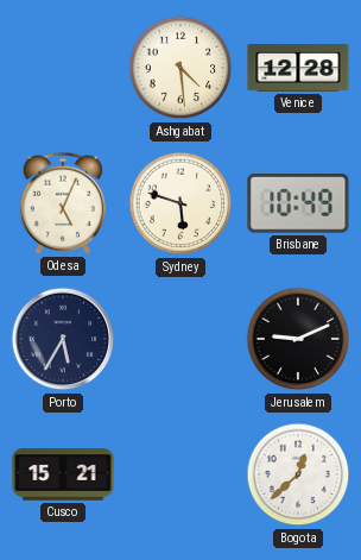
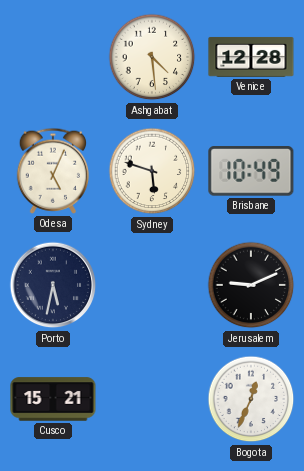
Porto: 5:35 -> 5:32 (53, 285)
Bogota: 12:38 -> 12:34 (251, 399)
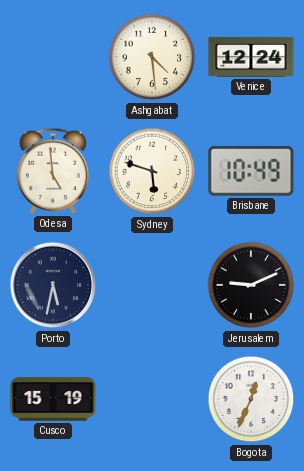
Venice: 12:28 -> 12:24 (251, 57)
Odesa: 5:04 -> 4:59 (53, 171)
Cusco: 15:21 -> 15:19 (53, 399)
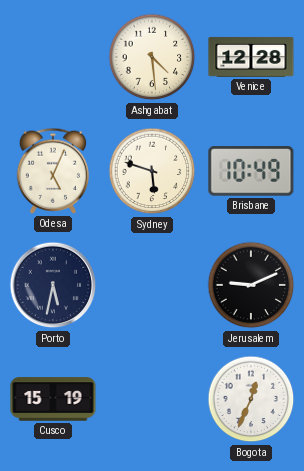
Venice: 12:24 -> 12:28 (251, 57)
Odesa: 4:59 -> 5:04 (53, 171)
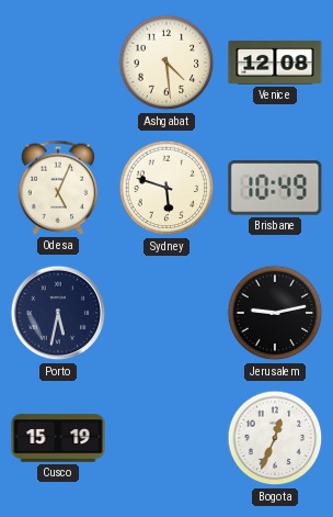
Venice: 12:28 -> 12:08 (275, 63)
Jerusalem: 9:11 -> 9:13 (275, 313)
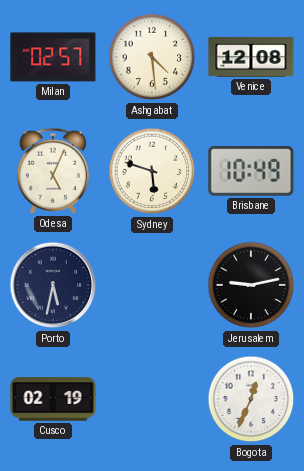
Milan: none -> 02:57 (53, 57)
Cusco: 15:19 -> 02:19 (53, 399)
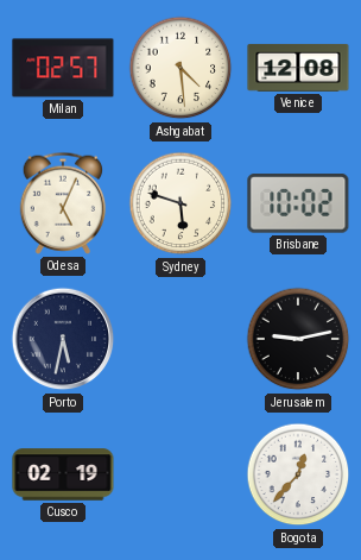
Brisbane: 10:49 -> 10:02 (298, 203)
Bogota: 12:34 -> 12:37 (298, 474)
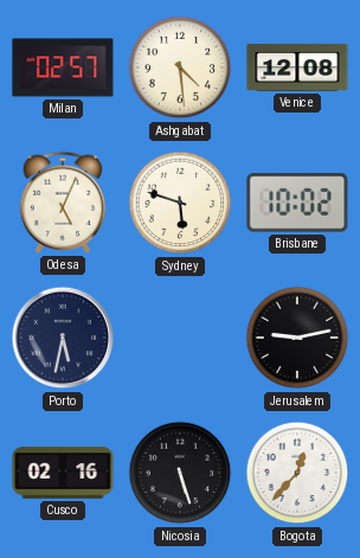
Cusco: 02:19 -> 02:16 (63, 473)
Nicosia: none -> 5:27 (180, 473)
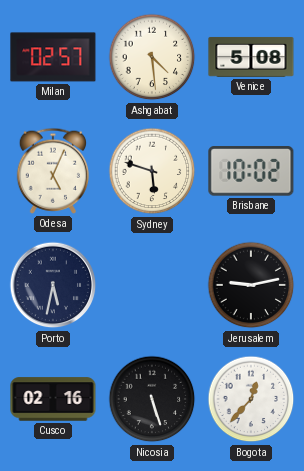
Venice: 12:08 -> 5:08 (251, 57)
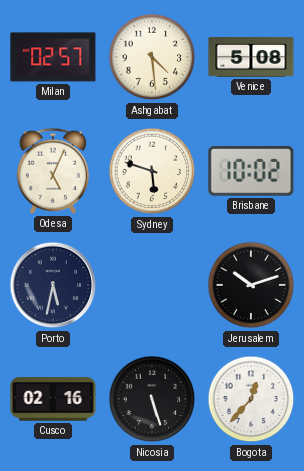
Jerusalem: 9:13 -> 10:12 (251, 285)
